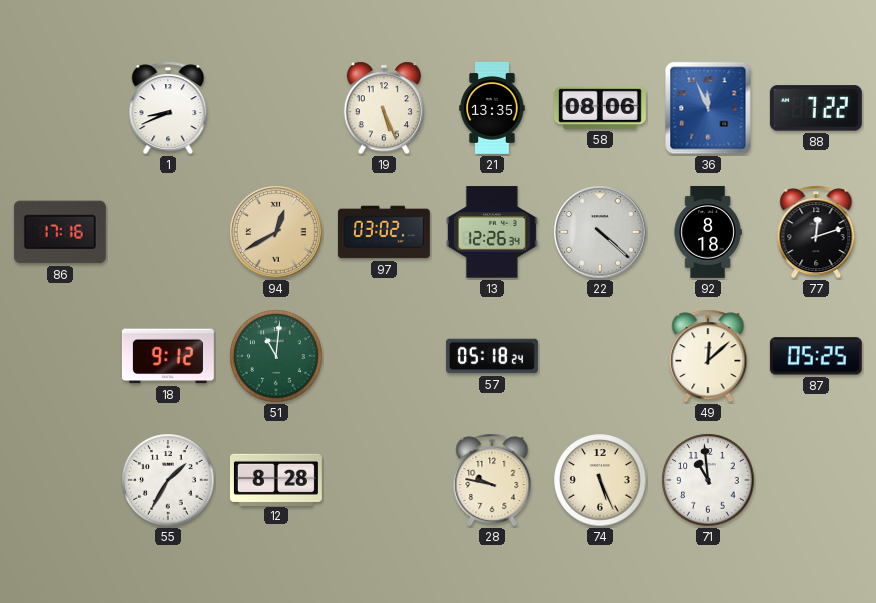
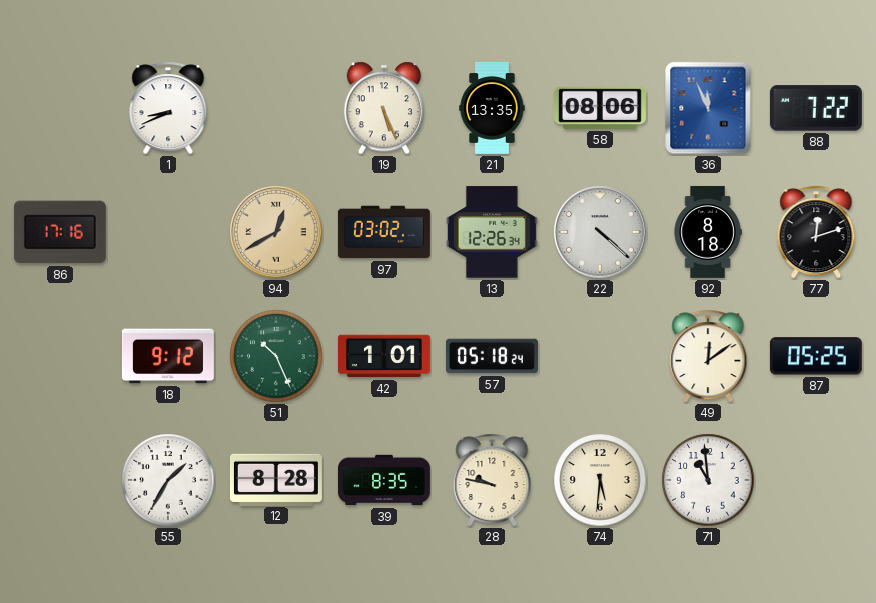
51: 11:01 -> 10:26 (276, 356)
42: none -> 1:01 (384, 356)
49: 12:08 -> 12:09 (708, 356)
39: none -> 8:35 (384, 480)
74: 5:26 -> 5:31 (600, 480)
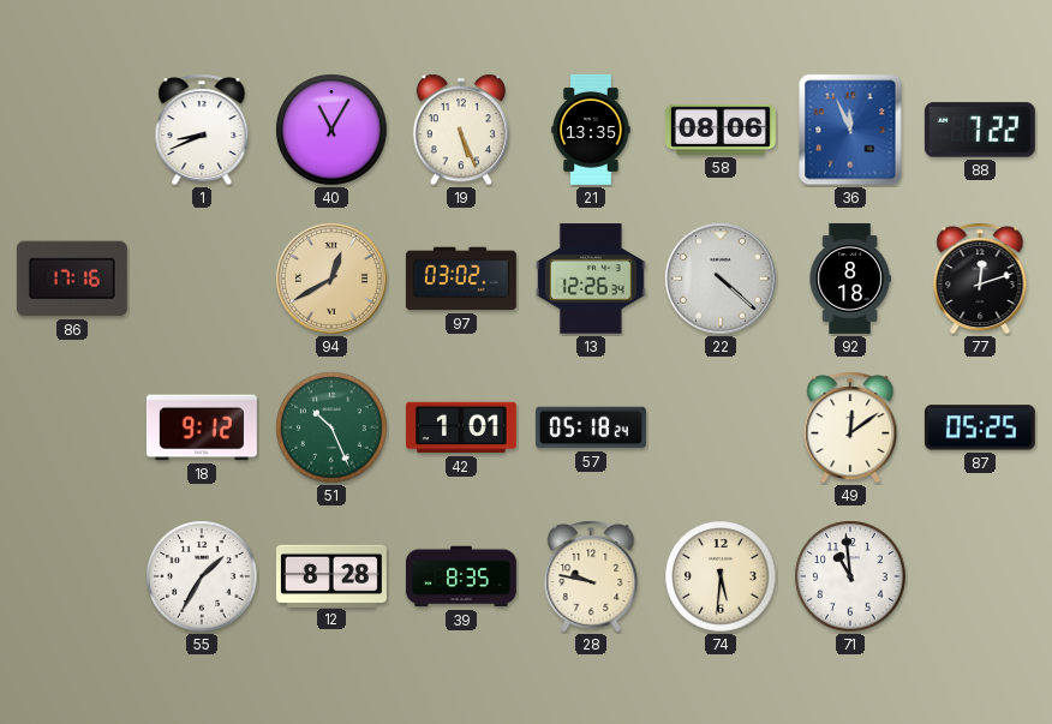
40: none -> 11:05 (331, 130)
